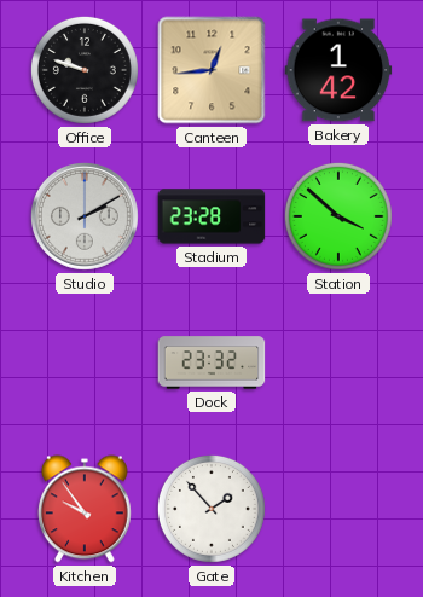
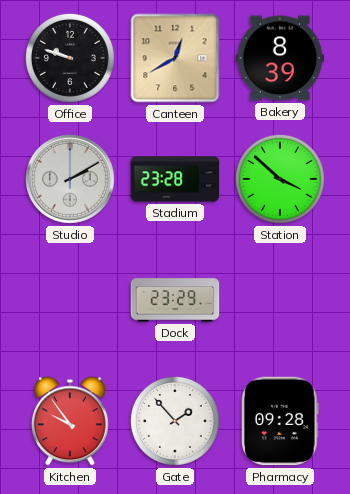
Canteen: 12:44 -> 12:40 (175, 58)
Bakery: 1:42 -> 8:39 (280, 58)
Dock: 23:32 -> 23:29 (175, 300)
Pharmacy: none -> 09:28 (280, 421)
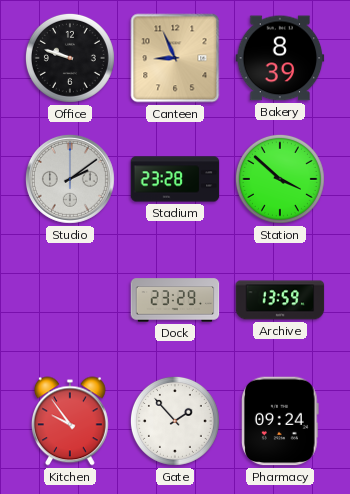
Canteen: 12:40 -> 8:56 (175, 58)
Studio: 2:10 -> 2:09 (70, 179)
Archive: none -> 13:59 (280, 300)
Pharmacy: 09:28 -> 09:24 (280, 421)
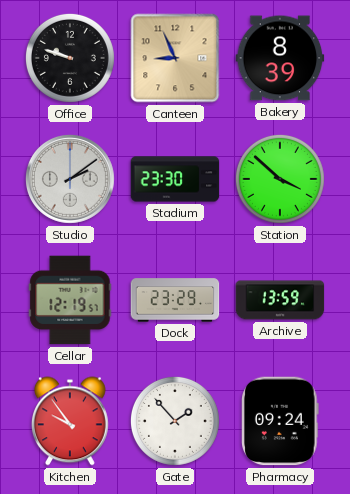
Stadium: 23:28 -> 23:30 (175, 179)
Cellar: none -> 12:19 (70, 300)
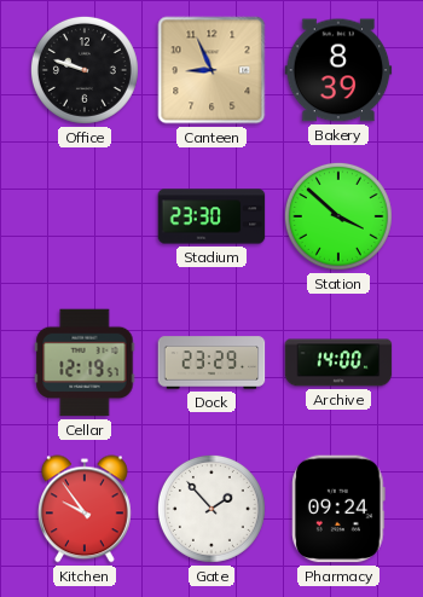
Studio: 2:09 -> none (70, 179)
Archive: 13:59 -> 14:00 (338, 363)
